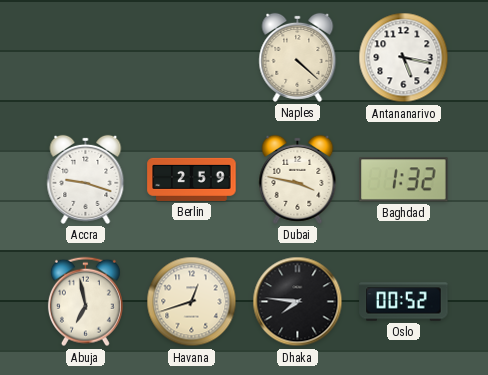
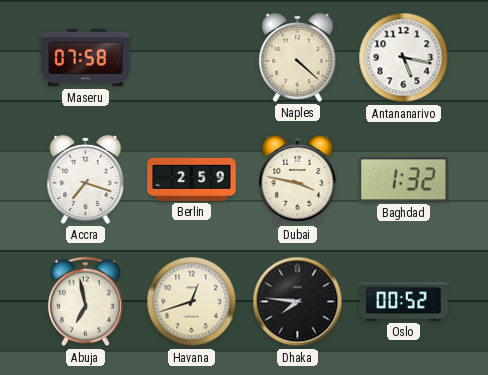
Maseru: none -> 07:58 (86, 58)
Accra: 9:18 -> 7:18 (86, 179)
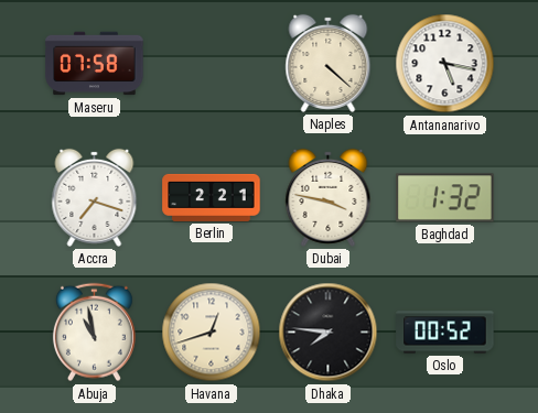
Berlin: 2:59 -> 2:21 (212, 197)
Abuja: 6:58 -> 10:58 (94, 333)
